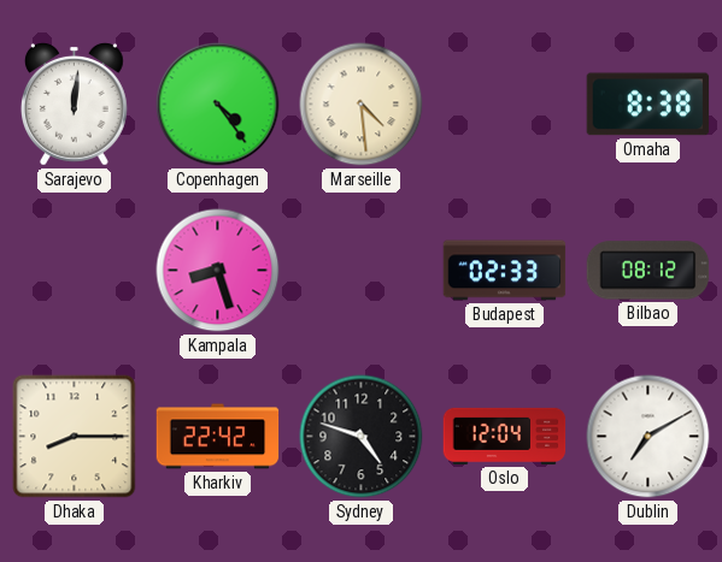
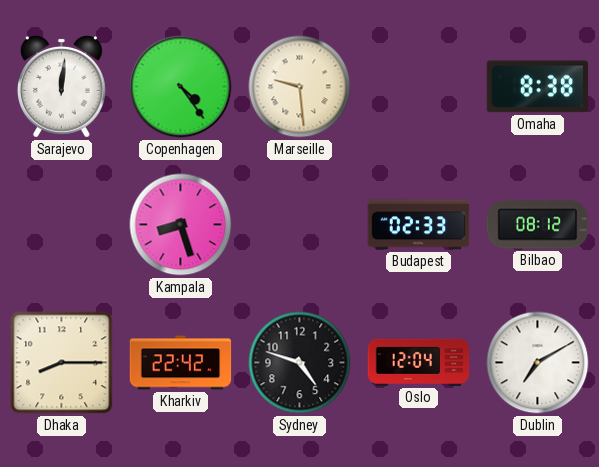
Marseille: 4:29 -> 9:29 (300, 87)
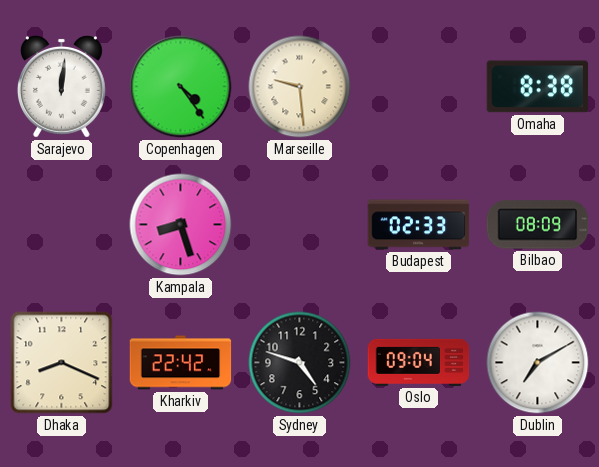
Bilbao: 08:12 -> 08:09 (538, 225)
Dhaka: 8:15 -> 8:19 (62, 363)
Oslo: 12:04 -> 09:04 (419, 362)
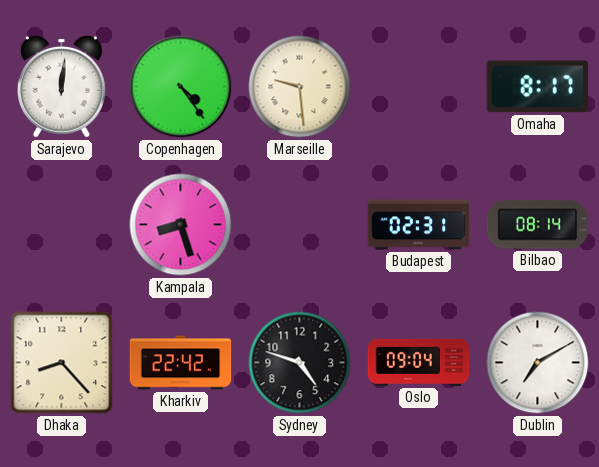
Omaha: 8:38 -> 8:17 (538, 87)
Budapest: 02:33 -> 02:31 (419, 225)
Bilbao: 08:09 -> 08:14 (538, 225)
Dhaka: 8:19 -> 8:23 (62, 363)
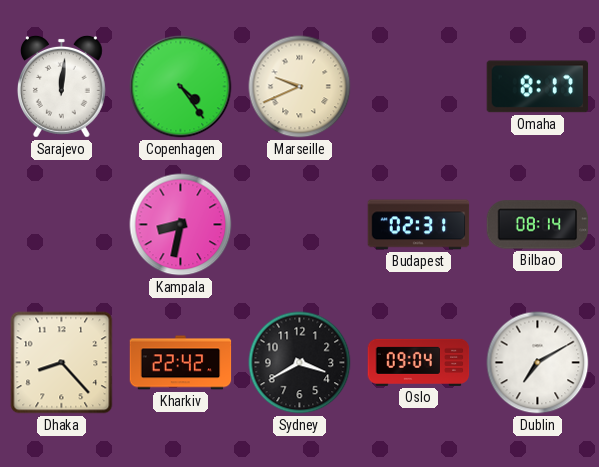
Marseille: 9:29 -> 9:41 (300, 87)
Kampala: 8:27 -> 8:32 (181, 225)
Sydney: 4:48 -> 3:40 (300, 363)
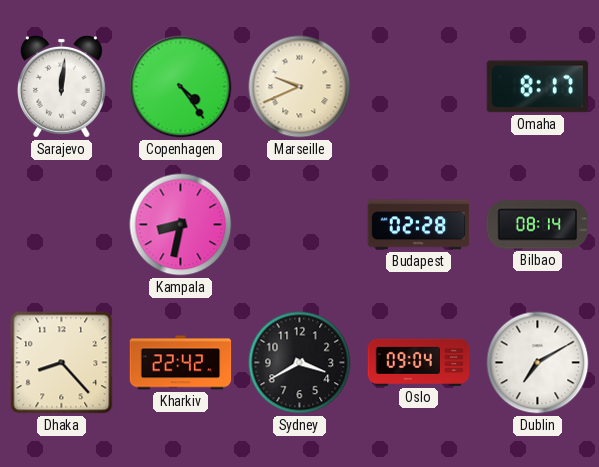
Budapest: 02:31 -> 02:28 (419, 225)
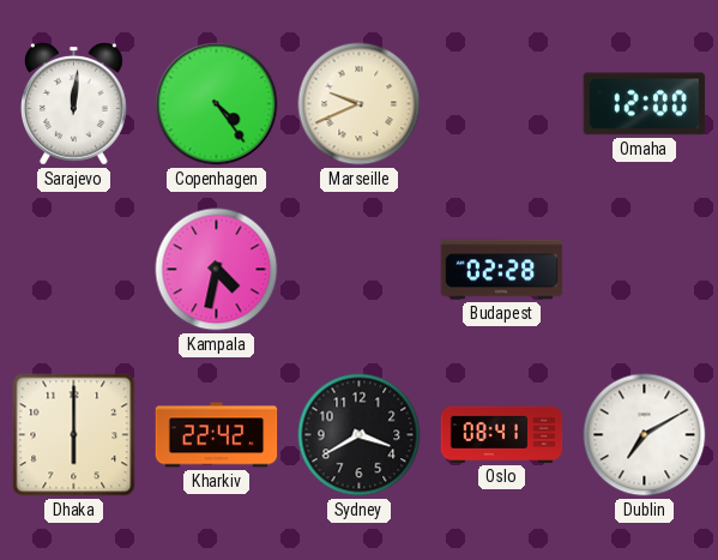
Omaha: 8:17 -> 12:00 (645, 104)
Kampala: 8:32 -> 4:32 (217, 270)
Bilbao: 08:14 -> none (538, 225)
Dhaka: 8:23 -> 6:00 (74, 435)
Oslo: 09:04 -> 08:41 (502, 434)
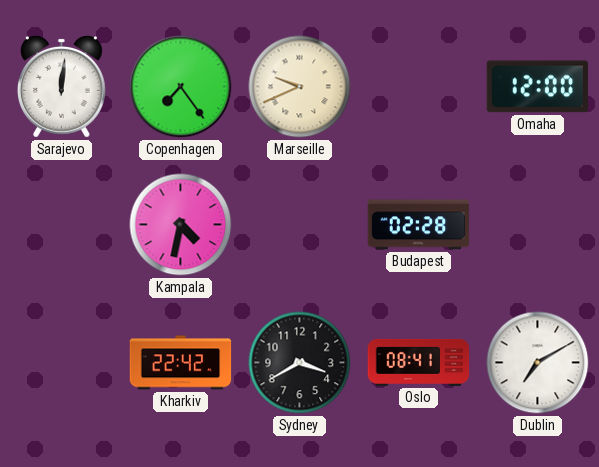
Copenhagen: 4:24 -> 7:24 (181, 87)
Dhaka: 6:00 -> none (74, 435)
